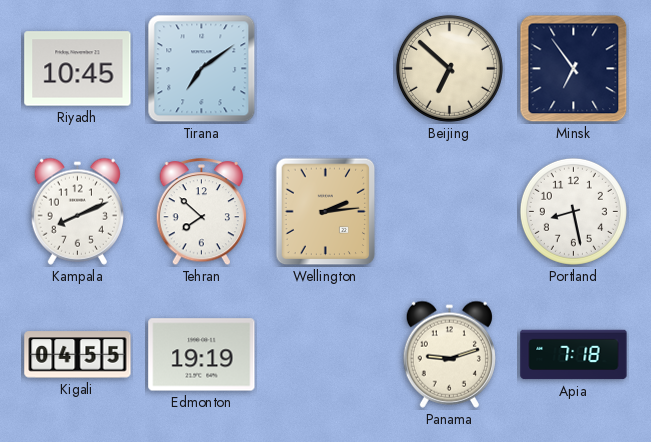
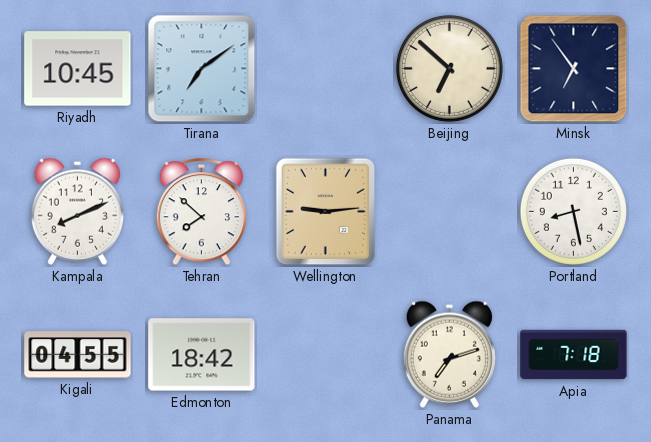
Wellington: 2:14 -> 9:14 (326, 212)
Edmonton: 19:19 -> 18:42 (202, 355)
Panama: 9:12 -> 7:12 (449, 354)
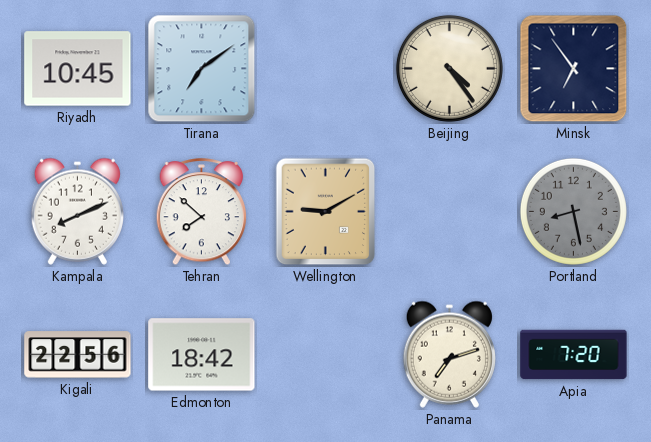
Beijing: 6:52 -> 4:24 (449, 68)
Wellington: 9:14 -> 9:10 (326, 212)
Portland dial: white -> grey (573, 211)
Kigali: 04:55 -> 22:56 (78, 355)
Apia: 7:18 -> 7:20 (574, 355)
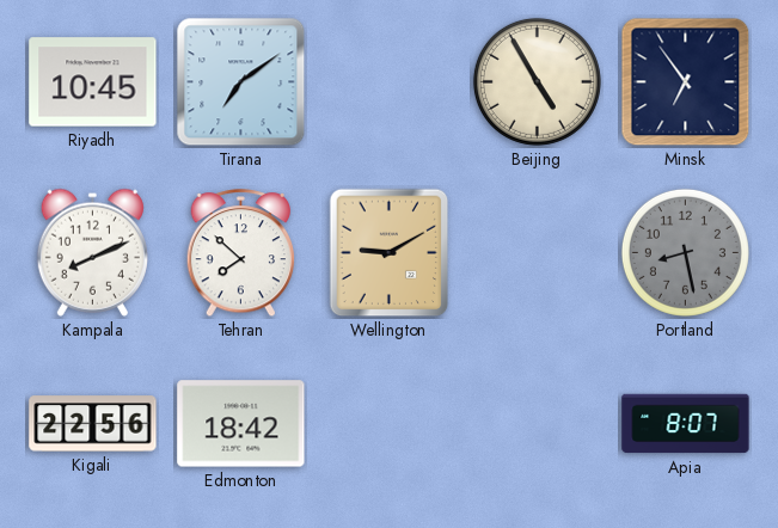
Beijing: 4:24 -> 4:55 (537, 81)
Panama: 7:12 -> none (449, 354)
Apia: 7:20 -> 8:07 (686, 424)
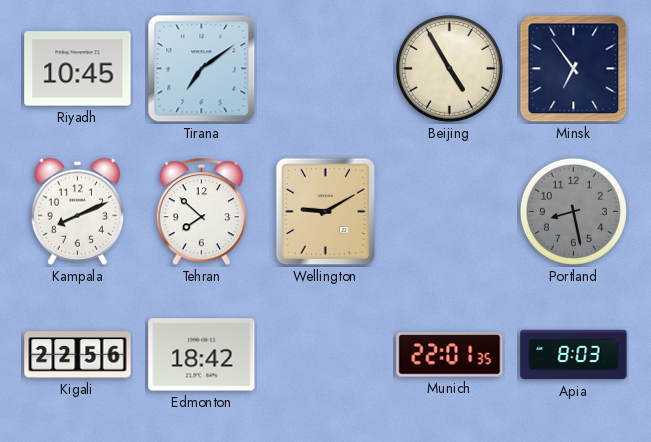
Munich: none -> 22:01 (450, 355)
Apia: 8:07 -> 8:03 (574, 355)
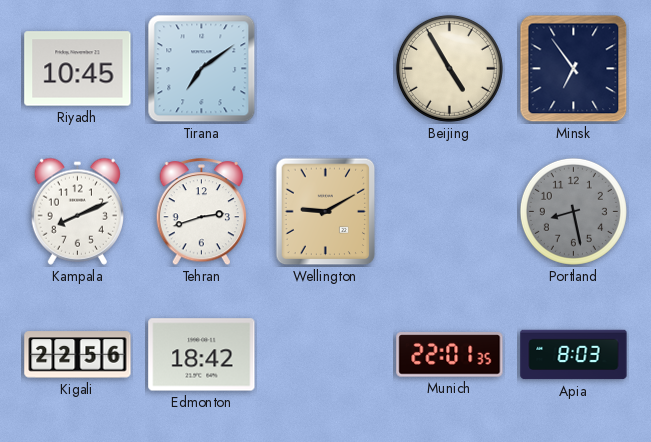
Tehran: 7:52 -> 2:42 (202, 212)
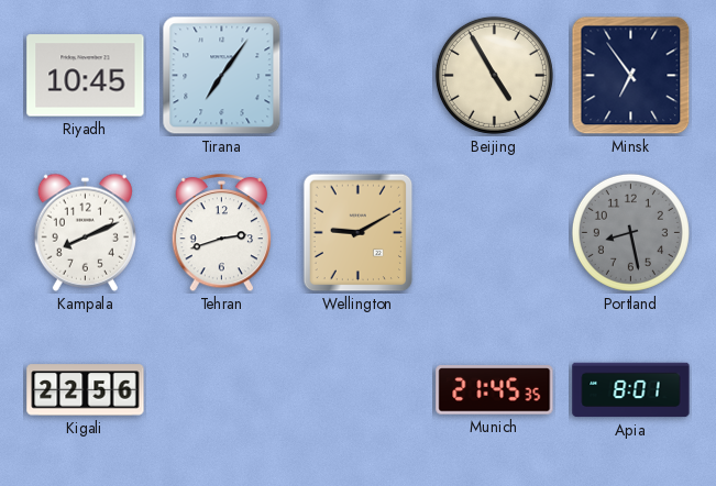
Tirana: 7:09 -> 7:06 (222, 76)
Edmonton: 18:42 -> none (202, 355)
Munich: 22:01 -> 21:45 (495, 390)
Apia: 8:03 -> 8:01 (631, 390)
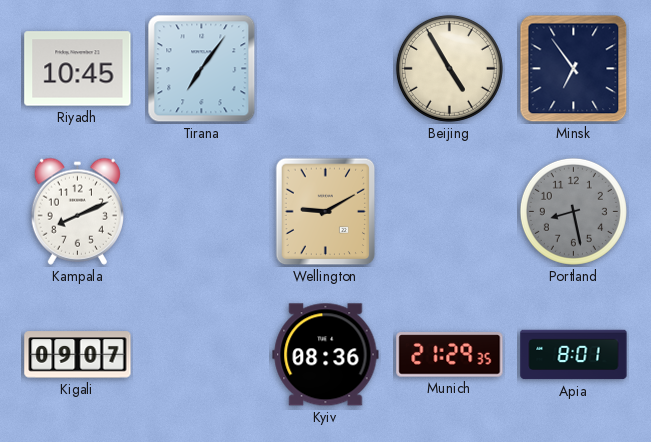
Tehran: 2:42 -> none (222, 233)
Kigali: 22:56 -> 09:07 (78, 355)
Kyiv: none -> 08:36 (326, 355)
Munich: 21:45 -> 21:29 (450, 355)
